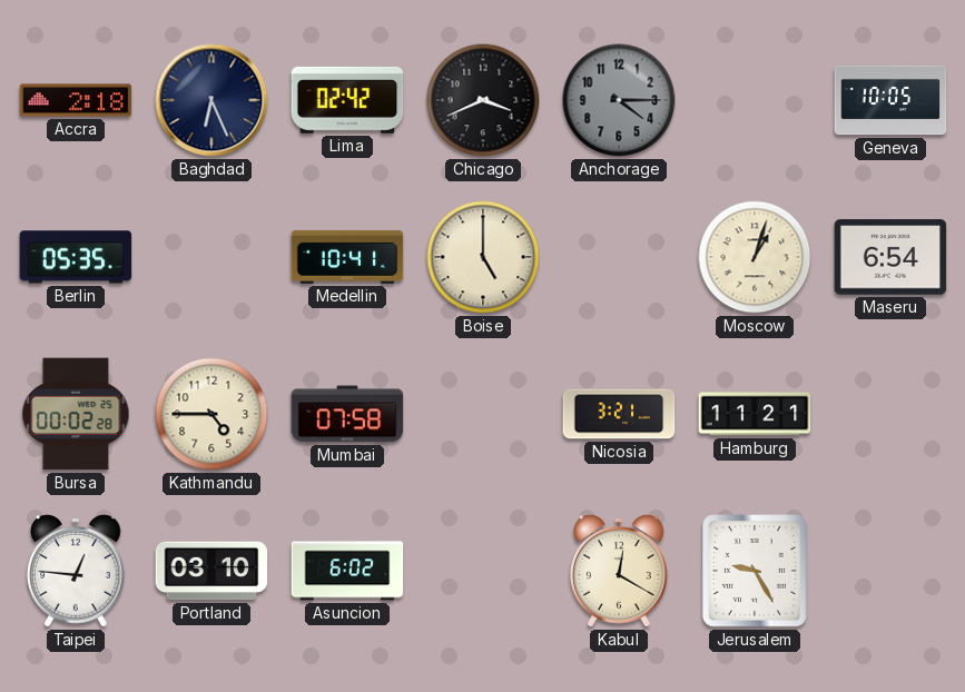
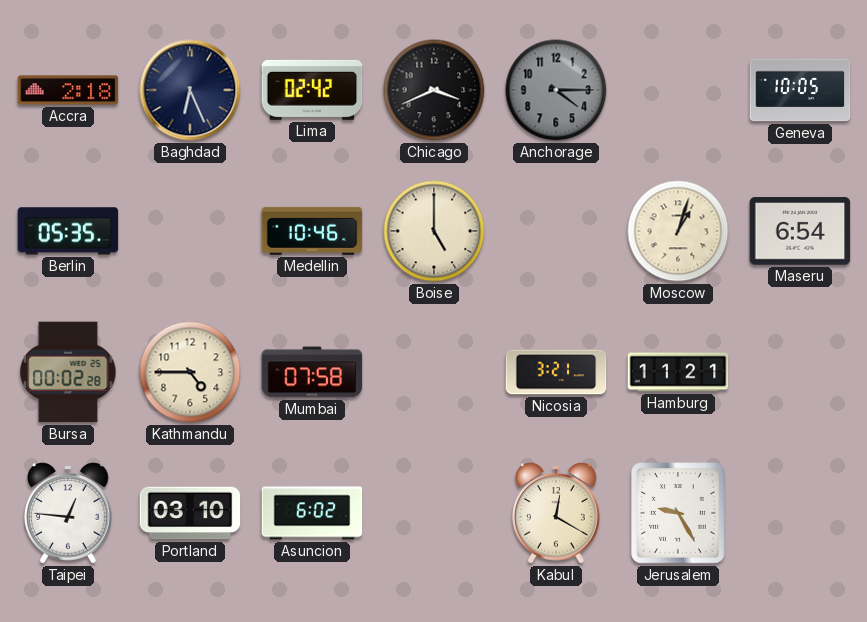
Medellin: 10:41 -> 10:46 (312, 231)
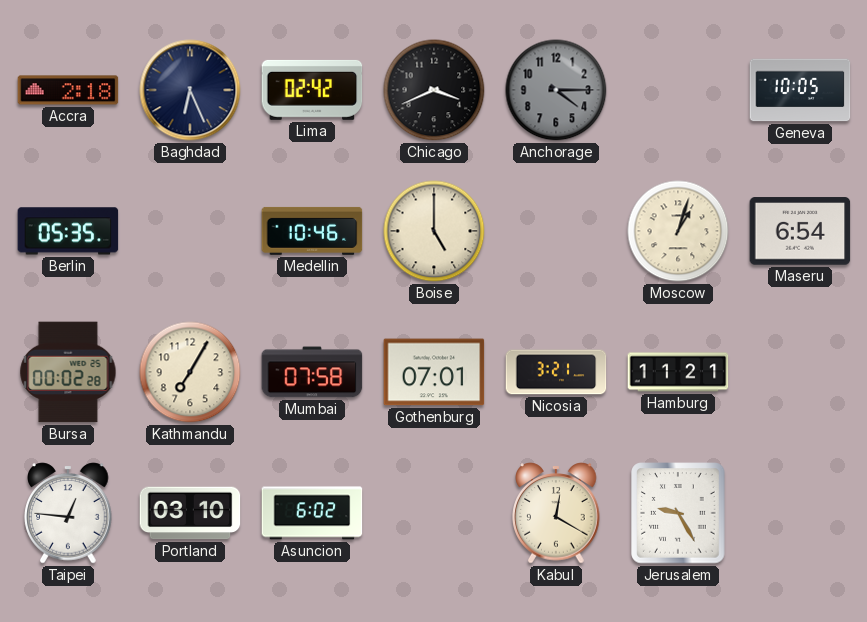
Kathmandu: 4:45 -> 7:05 (190, 372)
Gothenburg: none -> 07:01 (434, 372)
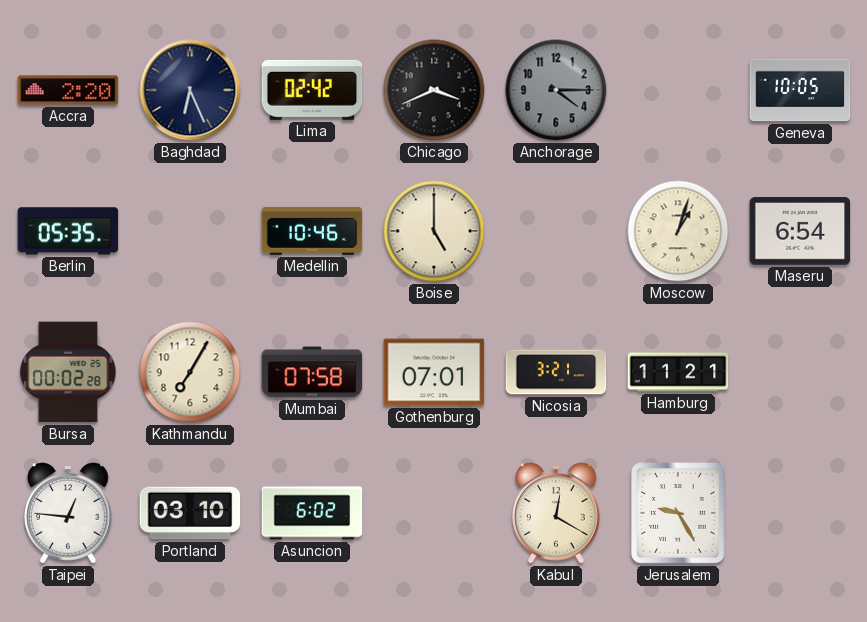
Accra: 2:18 -> 2:20 (68, 90)
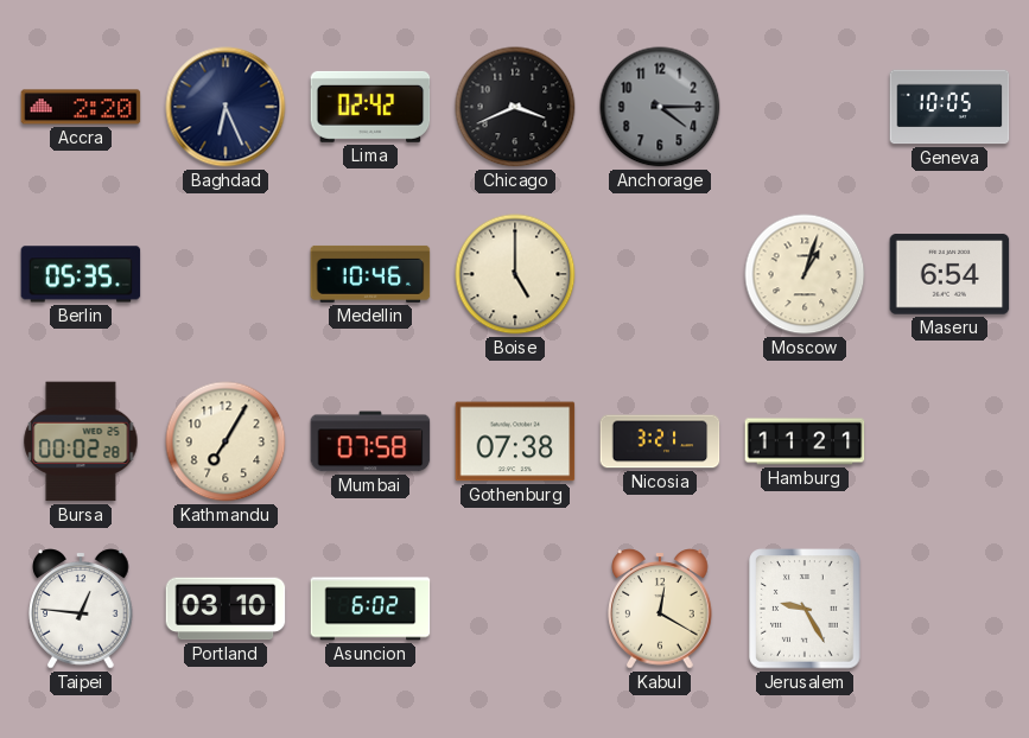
Gothenburg: 07:01 -> 07:38 (515, 441)
